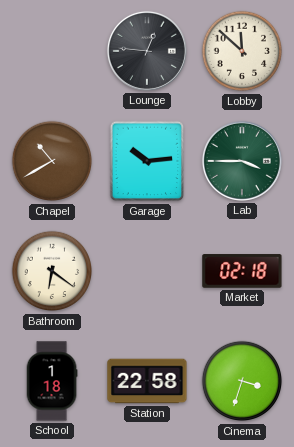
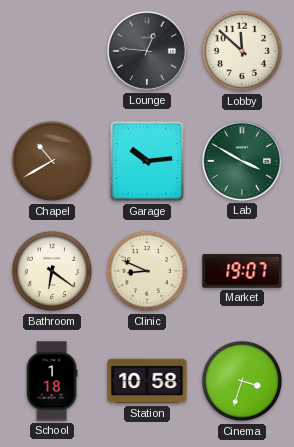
Lab: 3:45 -> 3:50 (242, 161)
Clinic: none -> 8:49 (147, 271)
Market: 02:18 -> 19:07 (242, 271)
Station: 22:58 -> 10:58 (147, 381)
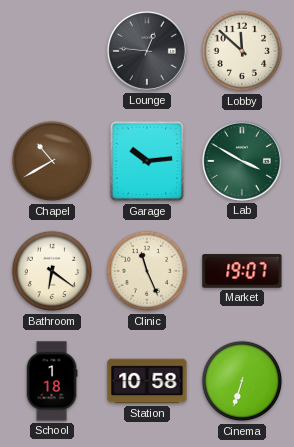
Clinic: 8:49 -> 11:26 (147, 271)
Cinema: 3:33 -> 6:33 (242, 381)
